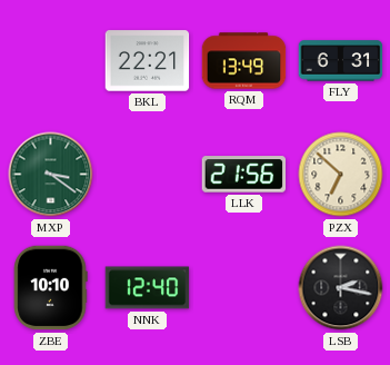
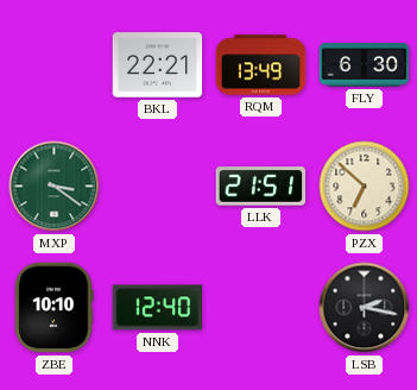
FLY: 6:31 -> 6:30 (365, 65)
LLK: 21:56 -> 21:51 (261, 187)
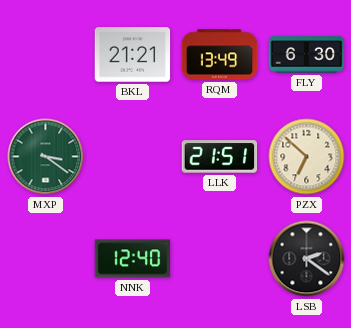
BKL: 22:21 -> 21:21 (133, 55)
ZBE: 10:10 -> none (55, 308)
LSB: 2:17 -> 2:21 (307, 259)
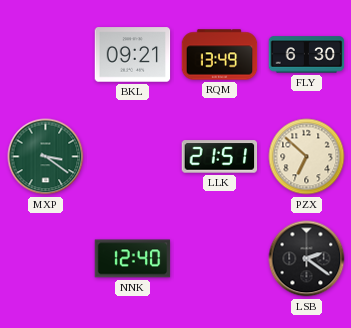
BKL: 21:21 -> 09:21 (133, 55)
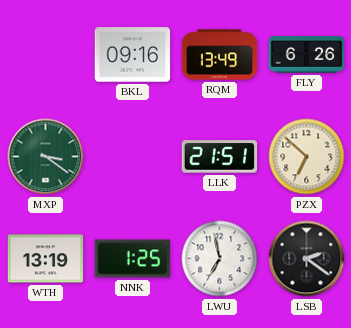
BKL: 09:21 -> 09:16 (133, 55)
FLY: 6:30 -> 6:26 (307, 55)
WTH: none -> 13:19 (46, 259)
NNK: 12:40 -> 1:25 (133, 259)
LWU: none -> 6:58 (220, 259)
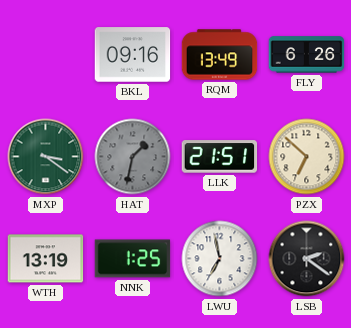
HAT: none -> 1:32 (133, 157)
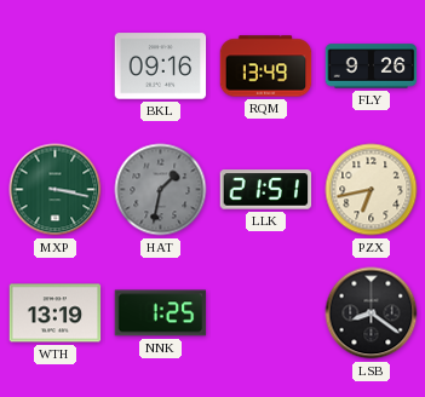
FLY: 6:26 -> 9:26 (372, 67)
MXP: 3:21 -> 3:17 (56, 190)
PZX: 6:52 -> 6:43 (372, 190)
LWU: 6:58 -> none (220, 259)
LSB: 2:21 -> 8:21 (372, 313)
